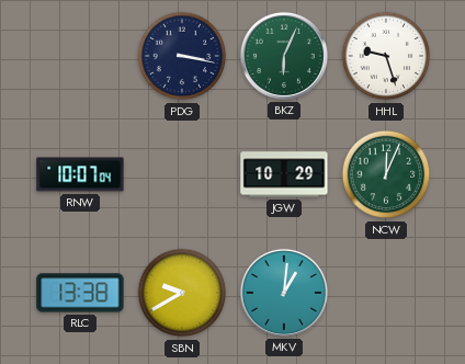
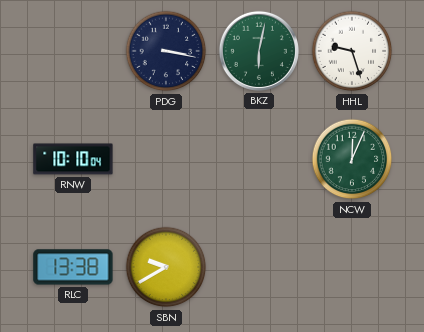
BKZ: 6:04 -> 6:02 (259, 51)
RNW: 10:07 -> 10:10 (73, 159)
JGW: 10:29 -> none (284, 174)
MKV: 1:01 -> none (284, 293)
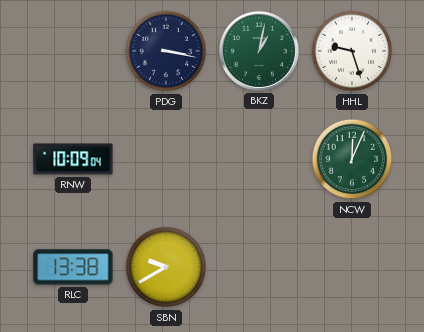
BKZ: 6:02 -> 1:02 (259, 51)
RNW: 10:10 -> 10:09 (73, 159)
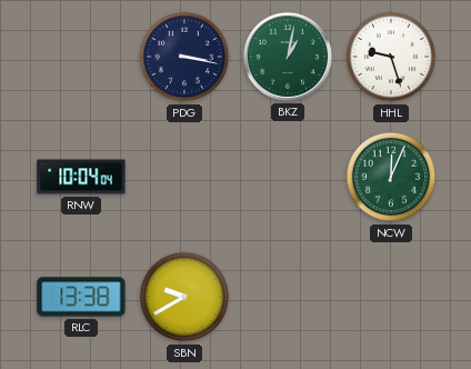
RNW: 10:09 -> 10:04 (81, 177)
